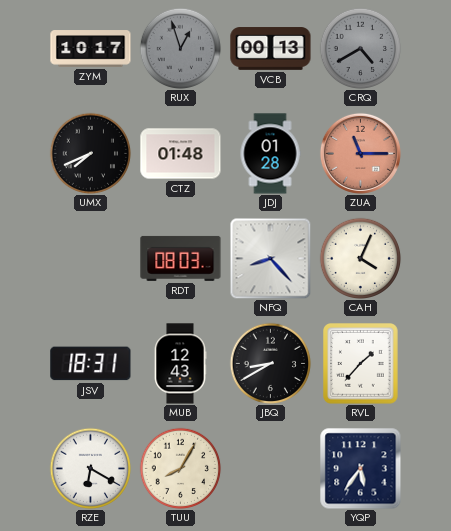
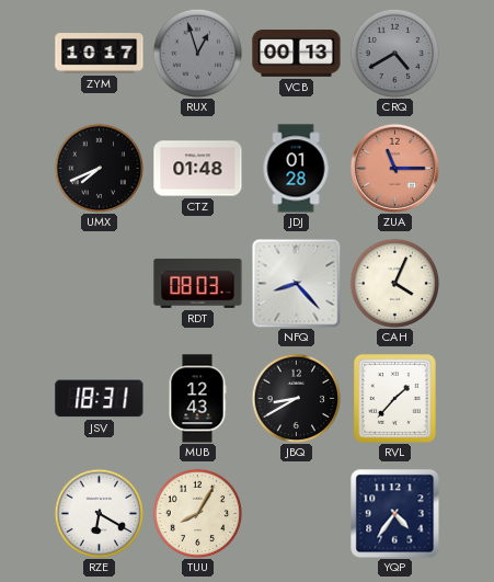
YQP: 5:36 -> 4:36 (395, 514)
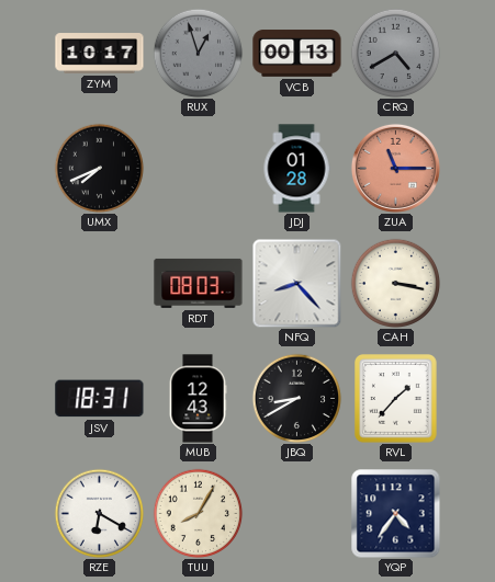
CTZ: 01:48 -> none (198, 169)
CAH: 4:04 -> 3:17 (395, 283)
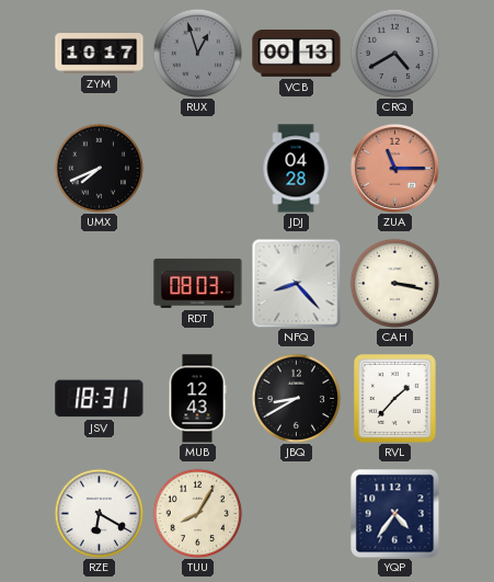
JDJ: 01:28 -> 04:28 (296, 169)
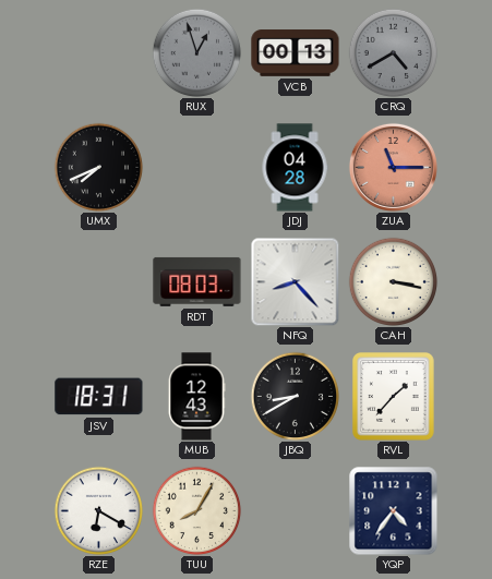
ZYM: 10:17 -> none (100, 54)
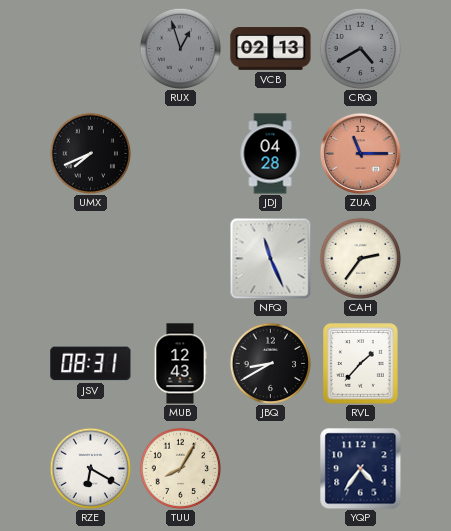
VCB: 00:13 -> 02:13 (271, 49)
RDT: 08:03 -> none (197, 281)
NFQ: 8:23 -> 11:26 (270, 258)
CAH: 3:17 -> 2:36 (360, 258)
JSV: 18:31 -> 08:31 (91, 364)
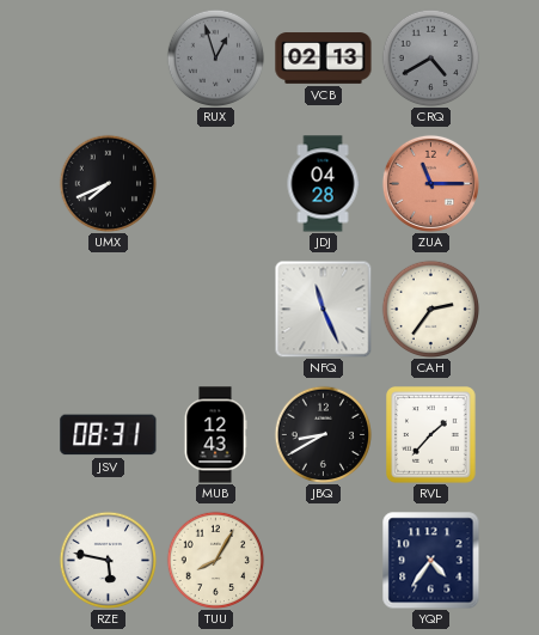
RZE: 6:20 -> 5:47 (108, 560)
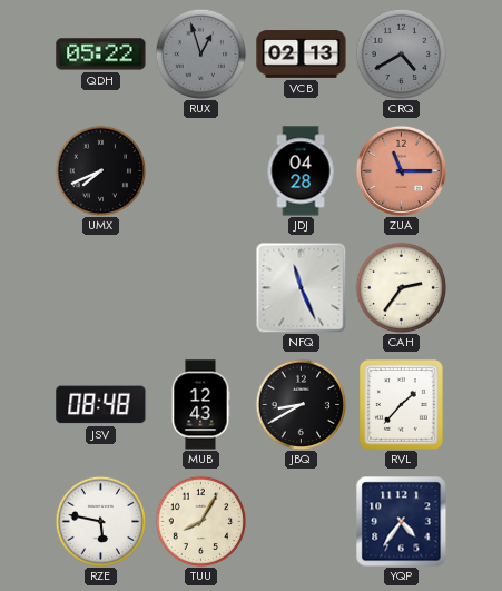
QDH: none -> 05:22 (101, 55)
JSV: 08:31 -> 08:48 (101, 405)
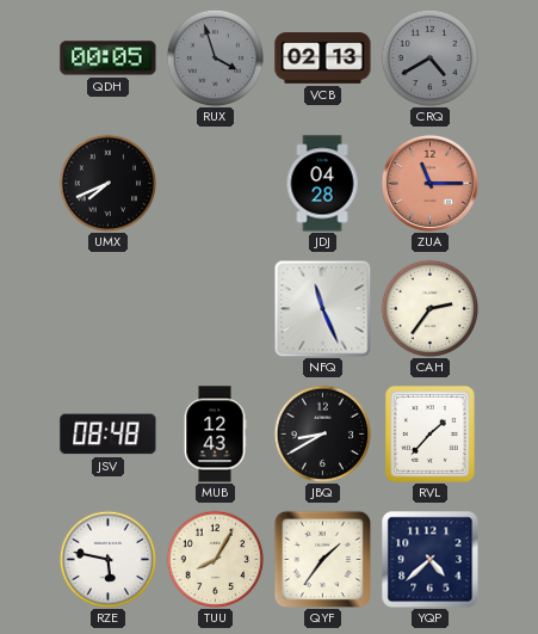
QDH: 05:22 -> 00:05 (109, 59)
RUX: 12:57 -> 3:57 (215, 57)
QYF: none -> 1:36 (322, 559)
YQP: 4:36 -> 4:38 (431, 560)
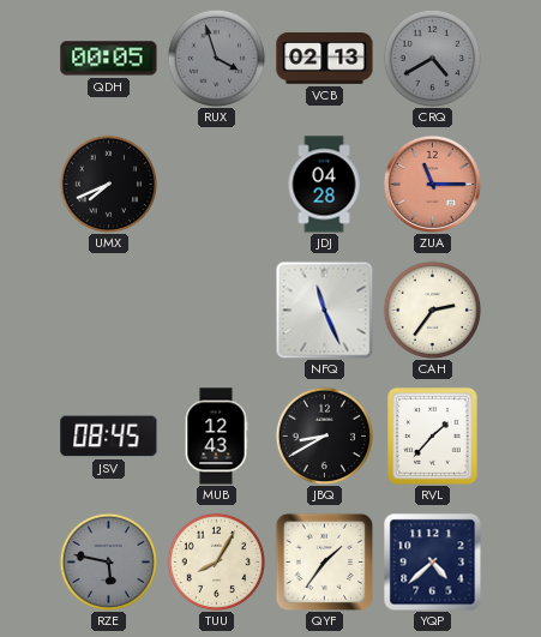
JSV: 08:48 -> 08:45 (109, 437)
RZE dial: white -> grey (108, 561)
